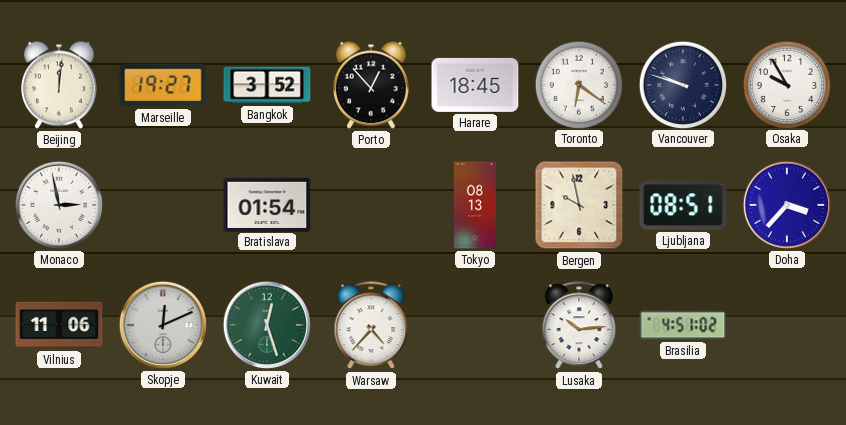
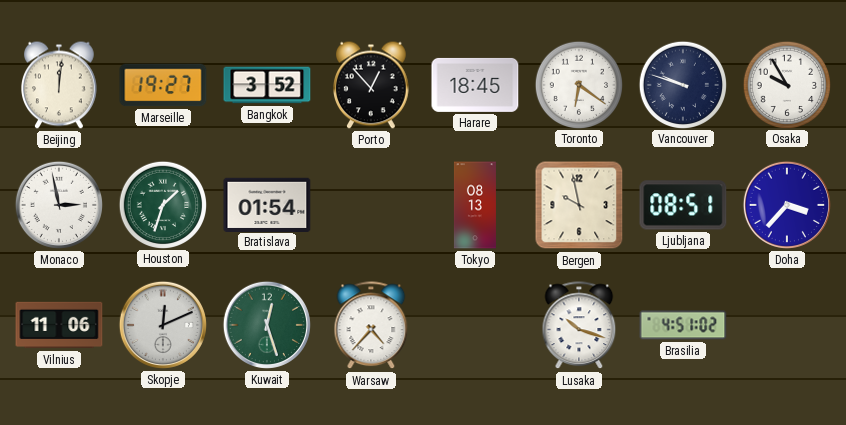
Houston: none -> 1:33 (162, 204)
Lusaka: 10:14 -> 10:18 (579, 326)
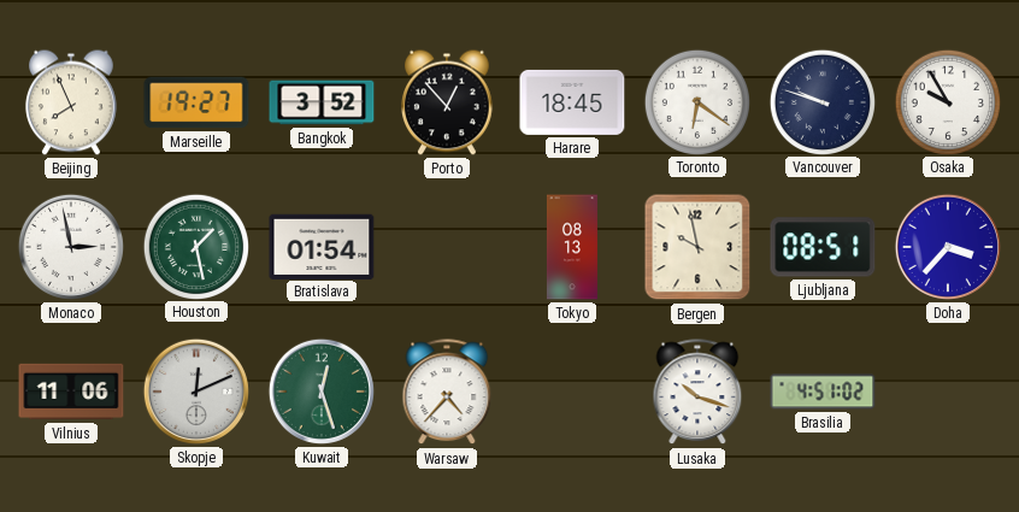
Beijing: 12:01 -> 7:56 (72, 102)
Houston: 1:33 -> 1:28 (195, 246)
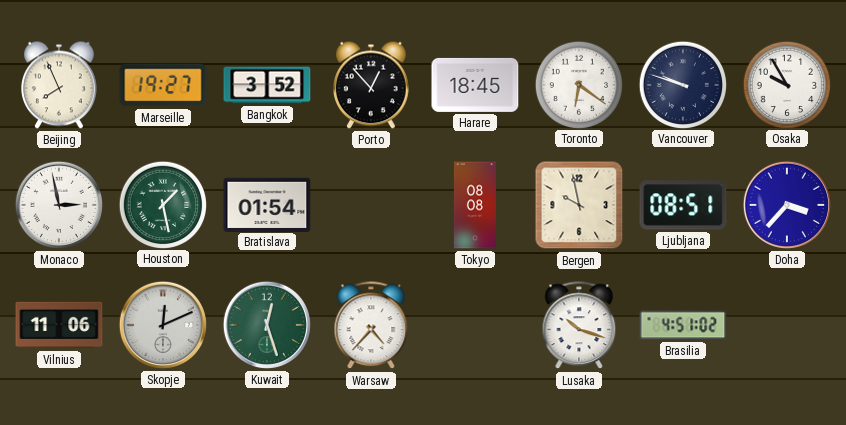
Tokyo: 08:13 -> 08:08 (475, 205)
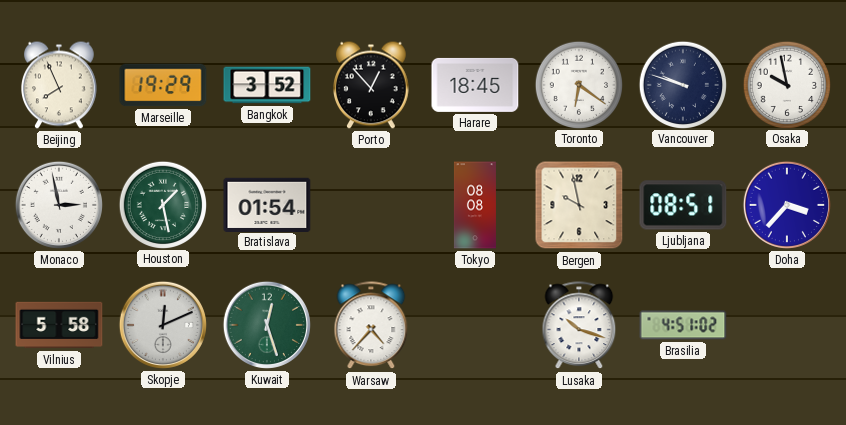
Marseille: 19:27 -> 19:29 (163, 85)
Osaka: 9:55 -> 9:58 (786, 84)
Vilnius: 11:06 -> 5:58 (59, 325)
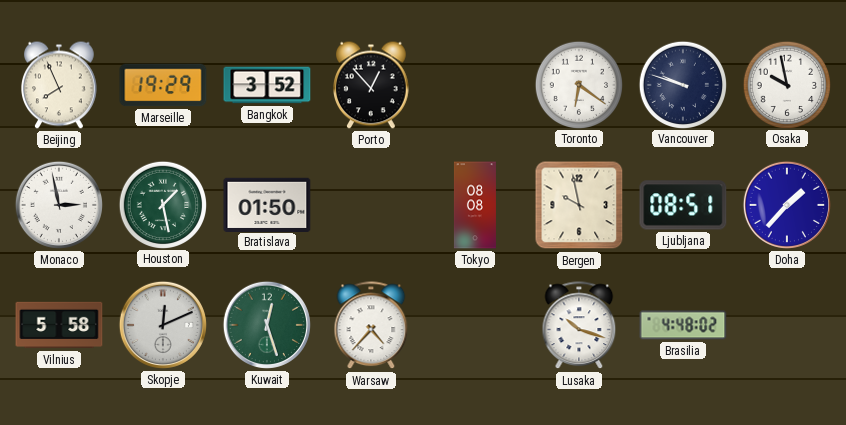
Harare: 18:45 -> none (475, 85)
Bratislava: 01:54 -> 01:50 (267, 204)
Doha: 3:37 -> 1:37 (787, 205)
Brasilia: 4:51 -> 4:48 (683, 325)
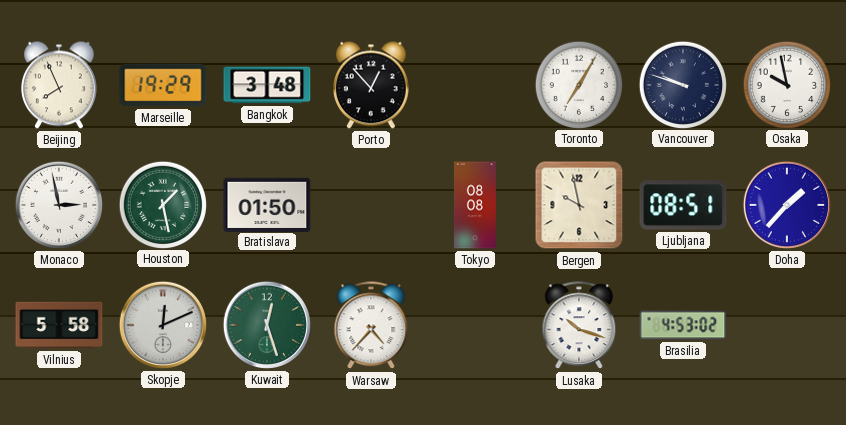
Bangkok: 3:52 -> 3:48 (267, 85)
Toronto: 6:21 -> 7:05 (578, 84)
Brasilia: 4:48 -> 4:53 (683, 325)
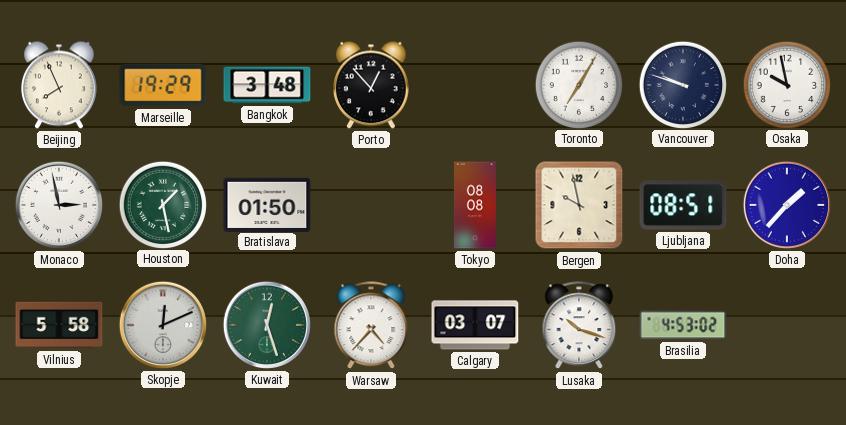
Calgary: none -> 03:07 (475, 325)
